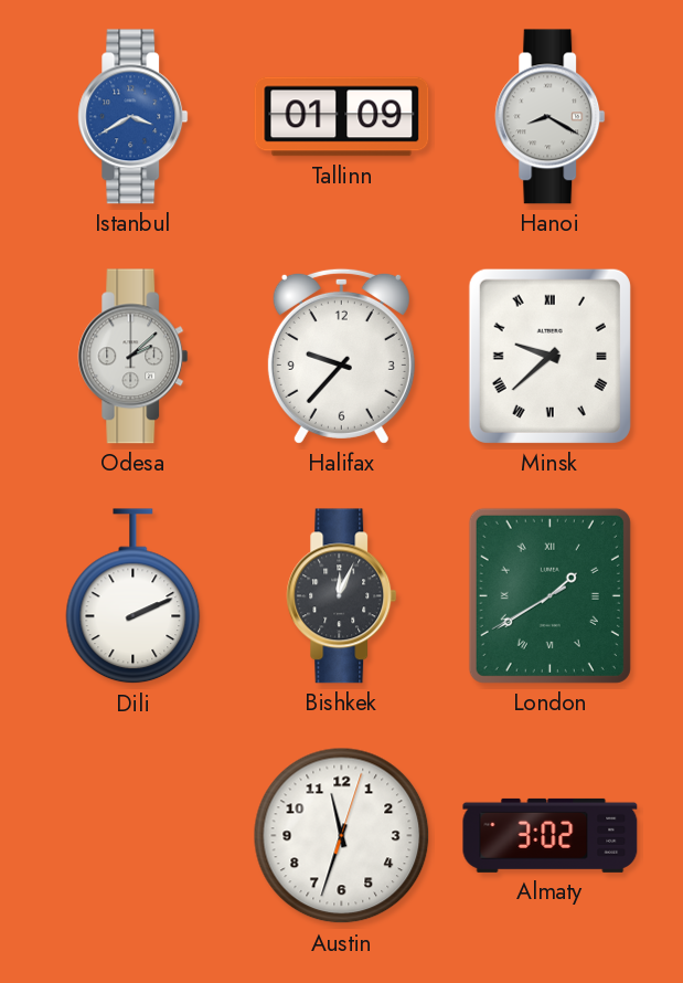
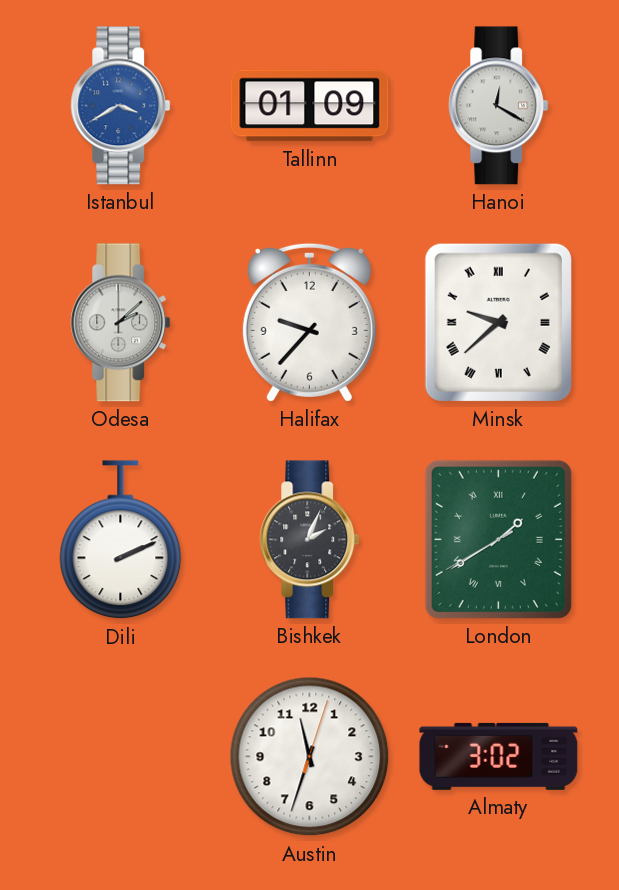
Hanoi: 8:20 -> 12:20 (499, 106)
Bishkek: 12:04 -> 2:04 (310, 540)
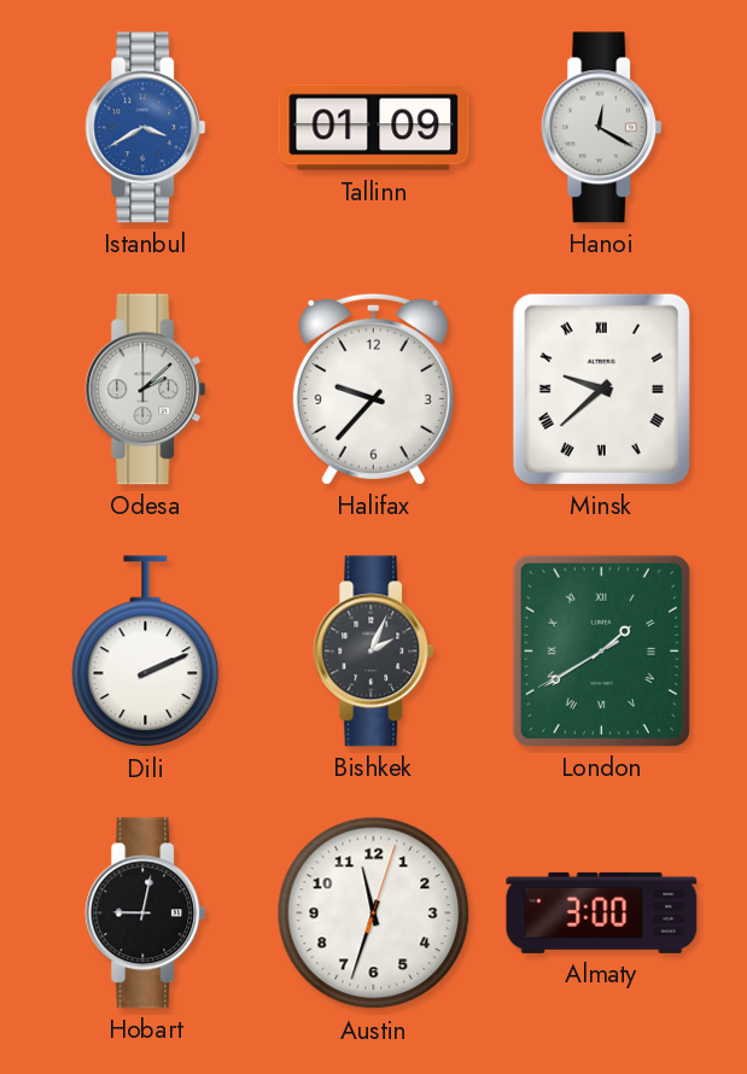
Hobart: none -> 9:02 (146, 914)
Almaty: 3:02 -> 3:00 (602, 912)
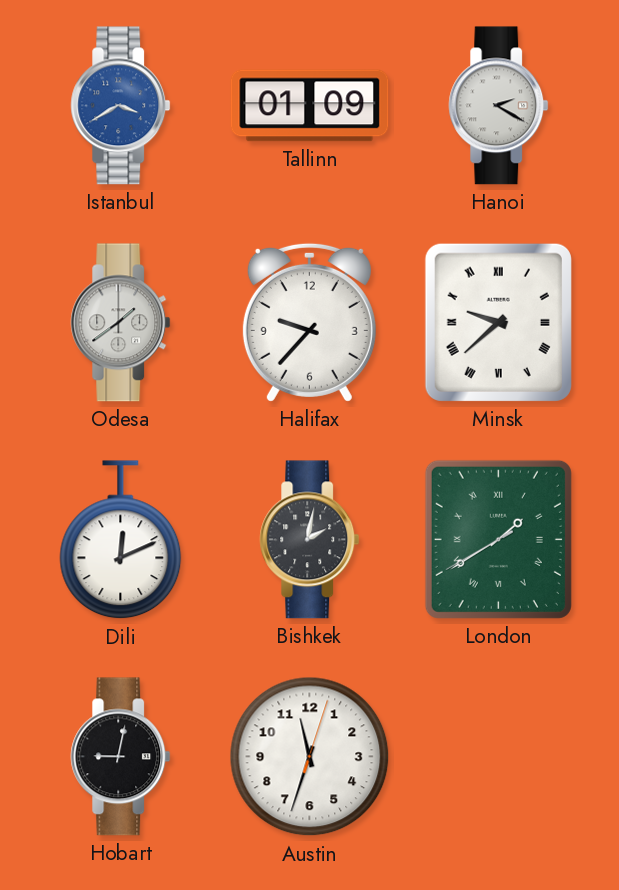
Hanoi: 12:20 -> 2:20 (499, 106)
Odesa: 2:08 -> 1:39 (121, 323)
Dili: 2:11 -> 12:11 (121, 540)
Bishkek: 2:04 -> 2:02 (310, 540)
Almaty: 3:00 -> none (602, 912)
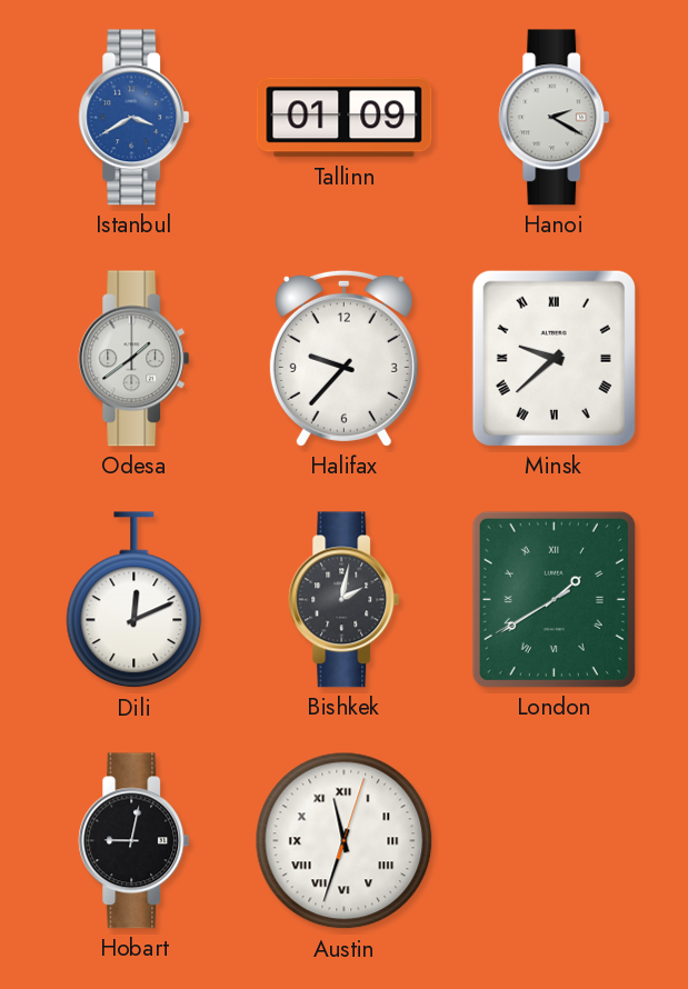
Austin numerals: Arabic -> Roman (345, 841)
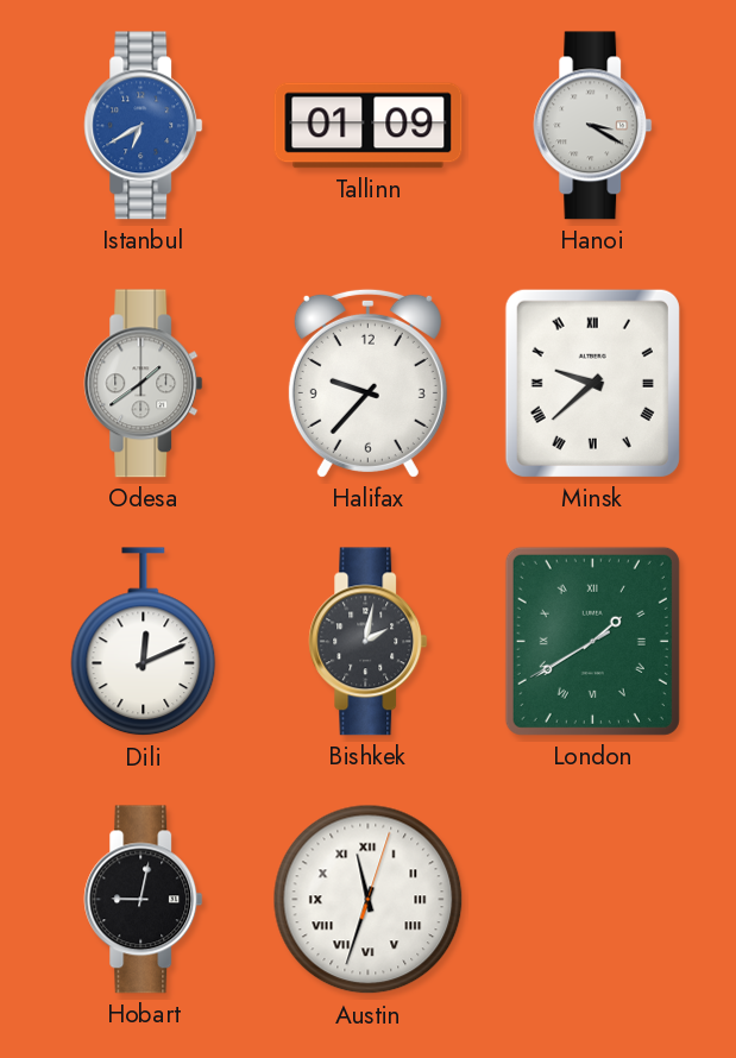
Istanbul: 3:40 -> 6:40 (144, 126)
Hanoi: 2:20 -> 3:20 (593, 126)
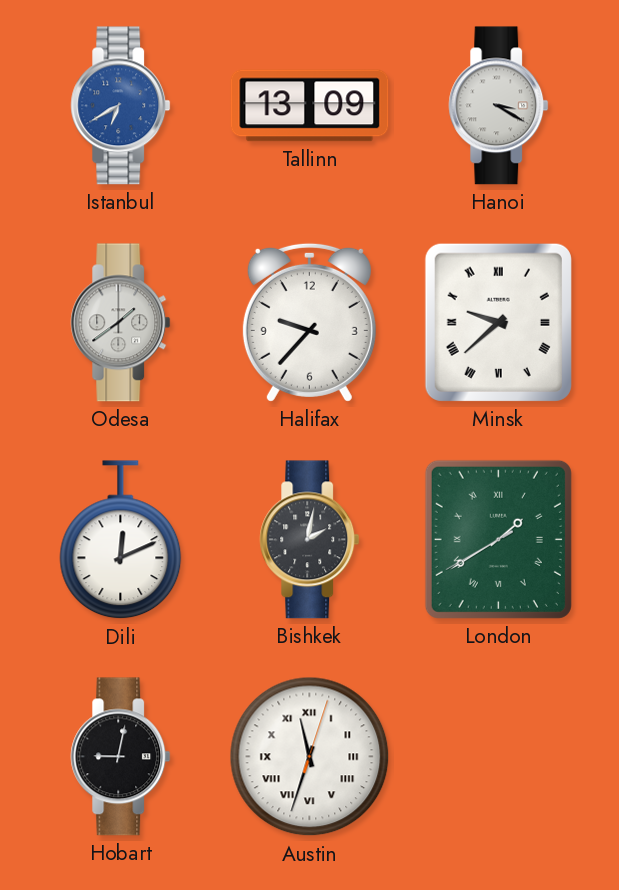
Tallinn: 01:09 -> 13:09 (310, 106)
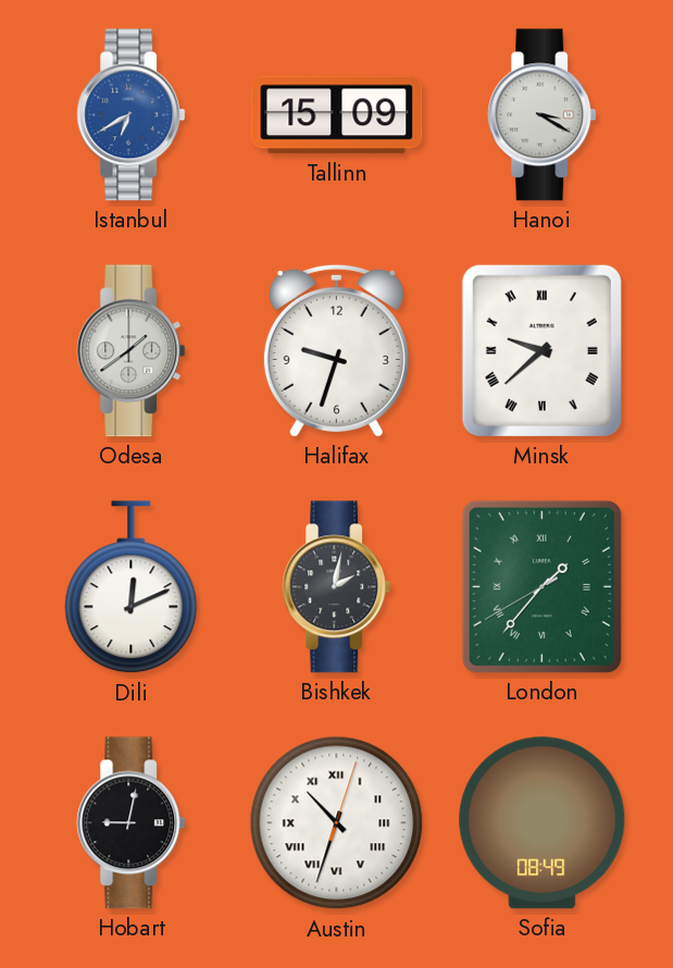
Tallinn: 13:09 -> 15:09 (337, 115)
Halifax: 9:37 -> 9:33 (336, 350)
London: 1:39 -> 1:36 (541, 586)
Austin: 11:33 -> 10:33 (337, 823)
Sofia: none -> 08:49 (543, 823)
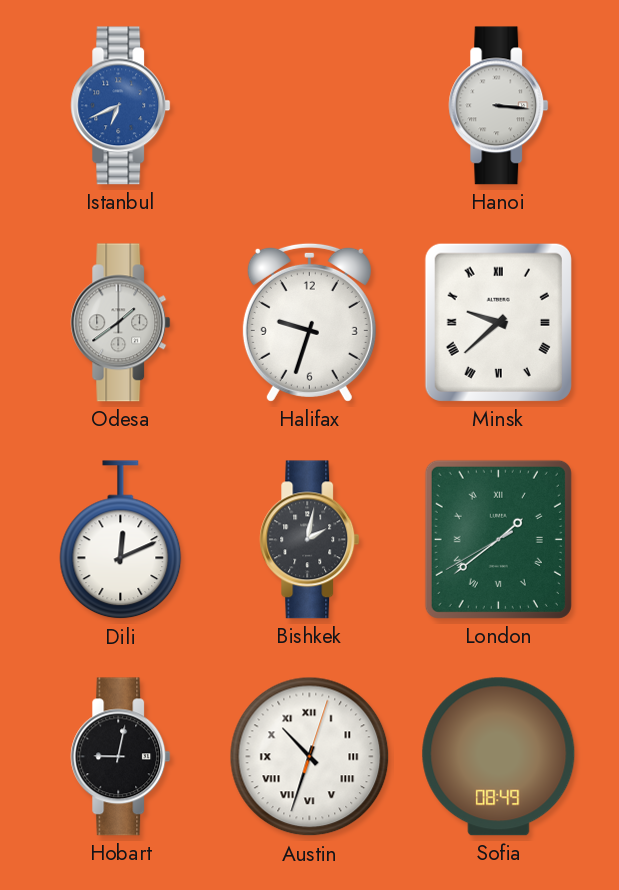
Istanbul: 6:40 -> 6:41 (121, 106)
Tallinn: 15:09 -> none (337, 115)
Hanoi: 3:20 -> 3:16 (499, 106)
London: 1:36 -> 1:38 (498, 539)
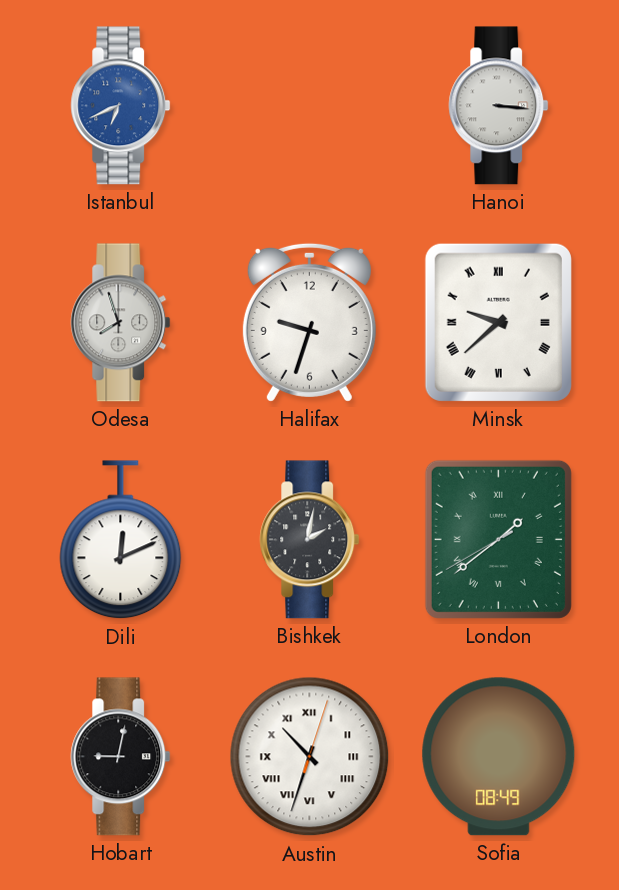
Odesa: 1:39 -> 7:57 (121, 323)
